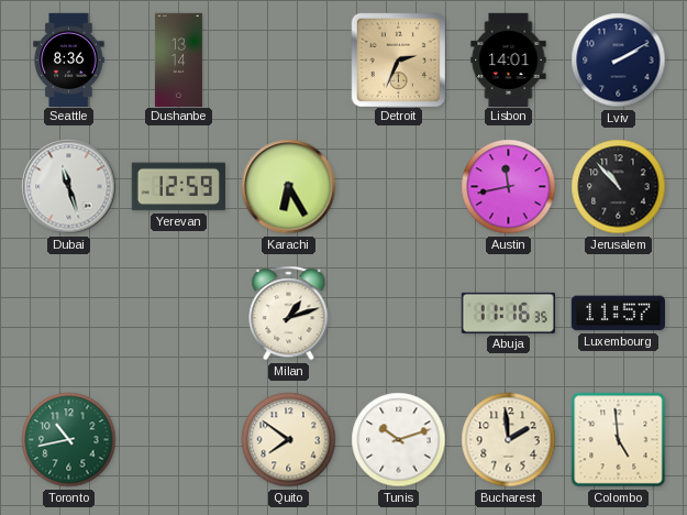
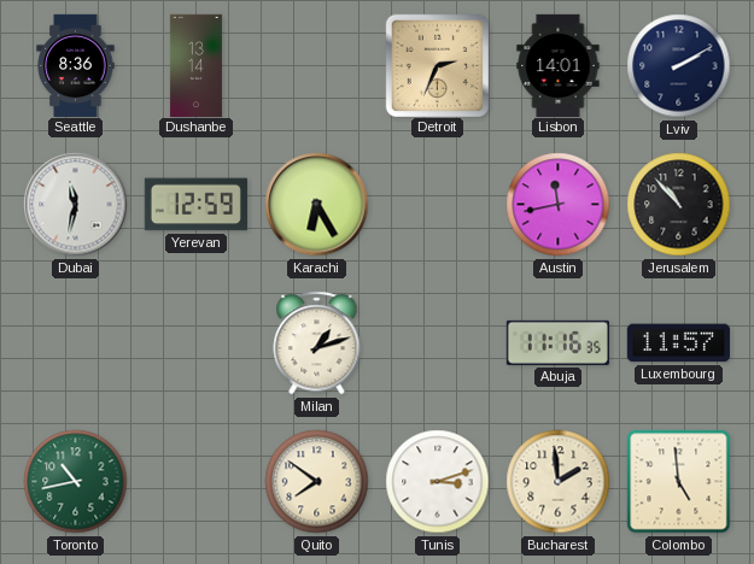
Dubai: 11:27 -> 11:32 (76, 205)
Tunis: 10:12 -> 3:12 (438, 482)
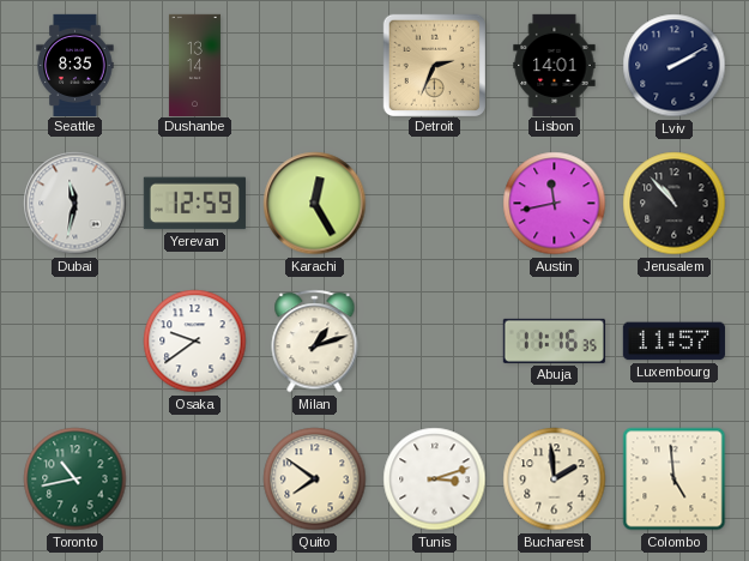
Seattle: 8:36 -> 8:35 (75, 65)
Karachi: 6:25 -> 12:25 (315, 204)
Osaka: none -> 9:39 (195, 342)
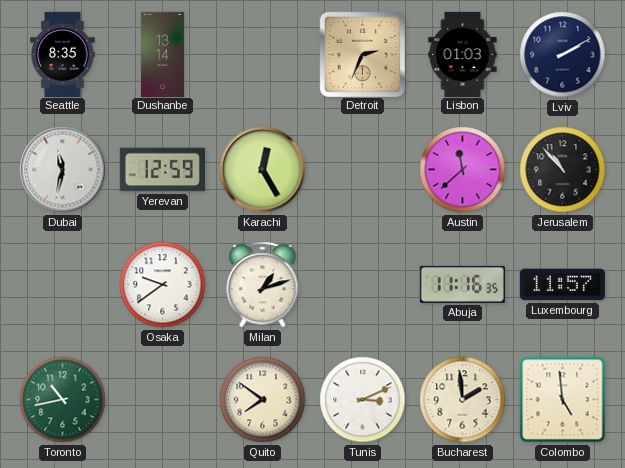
Lisbon: 14:01 -> 01:03 (463, 54)
Austin: 11:43 -> 11:38 (463, 170)
Tunis: 3:12 -> 3:11 (363, 400)
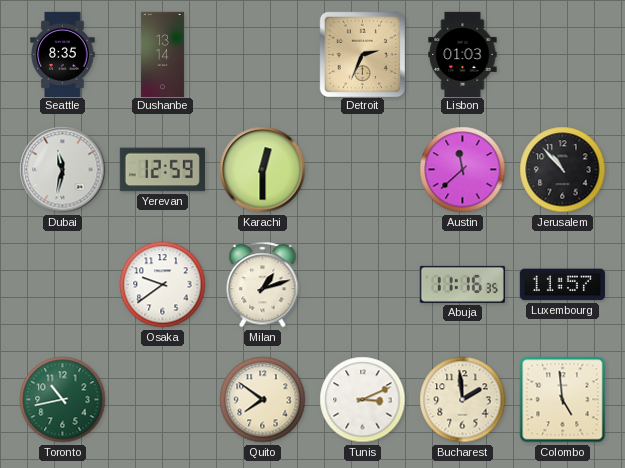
Lviv: 2:10 -> none (563, 55)
Karachi: 12:25 -> 12:30 (263, 170)
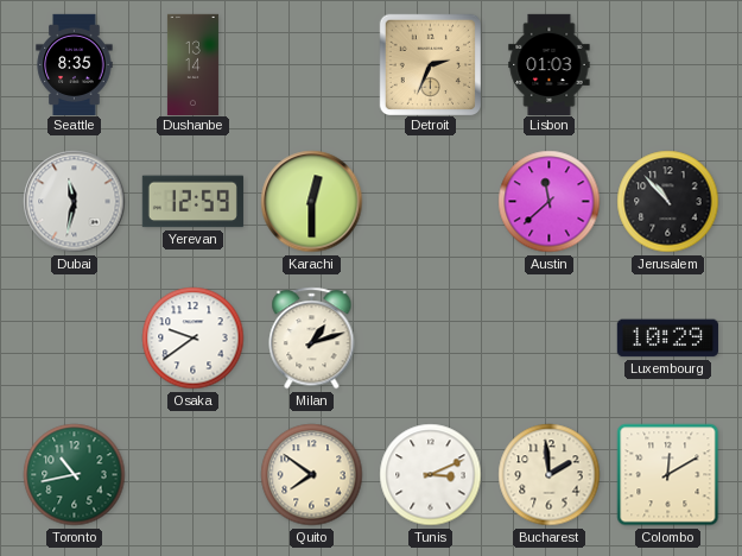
Abuja: 11:16 -> none (462, 284)
Luxembourg: 11:57 -> 10:29 (667, 339)
Colombo: 4:59 -> 12:10 (668, 475)
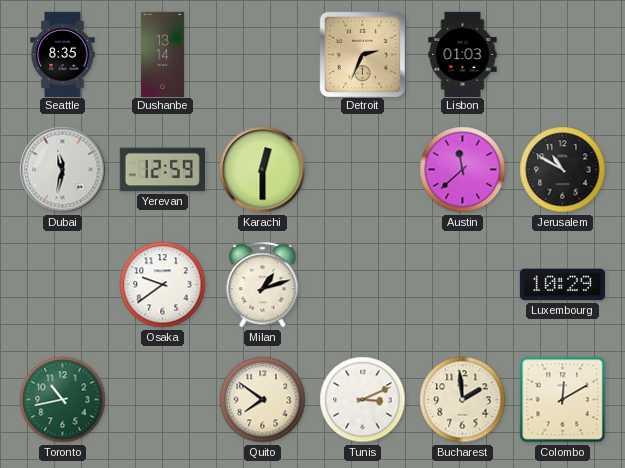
Jerusalem: 10:53 -> 10:50 (563, 170)
